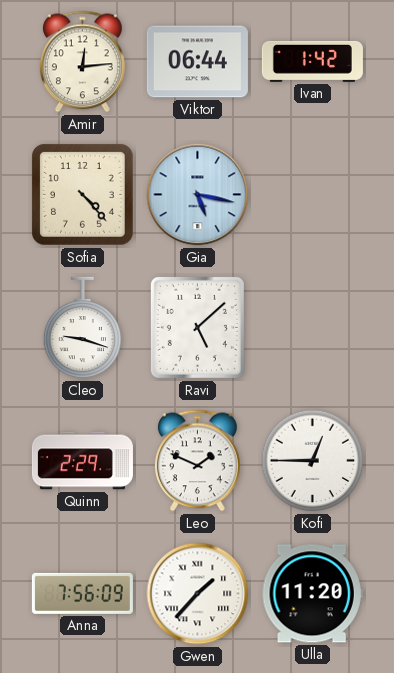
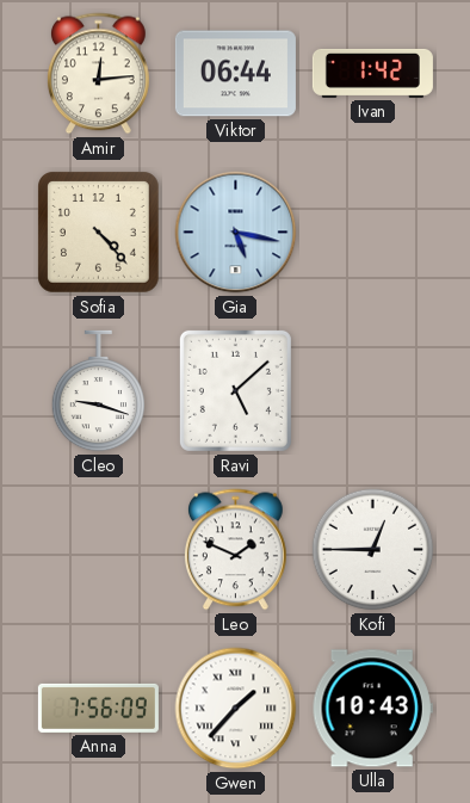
Quinn: 2:29 -> none (82, 461)
Ulla: 11:20 -> 10:43 (372, 709)
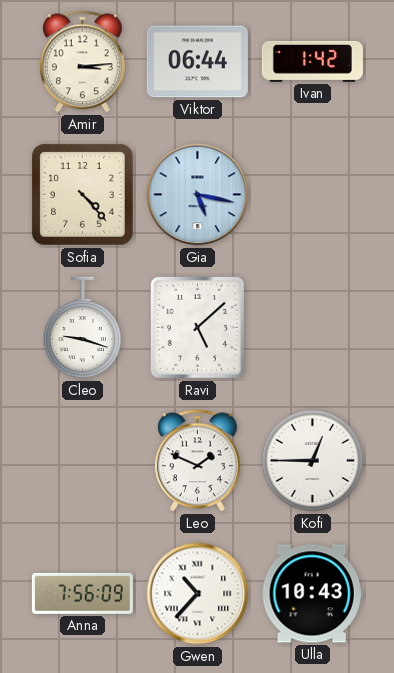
Amir: 12:14 -> 3:14 (82, 62)
Gwen: 1:37 -> 10:37 (198, 594)
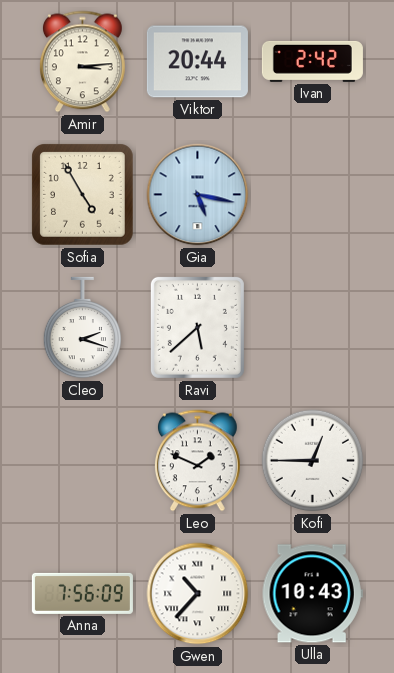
Viktor: 06:44 -> 20:44 (197, 62)
Ivan: 1:42 -> 2:42 (312, 61)
Sofia: 4:23 -> 4:55 (83, 195)
Cleo: 9:18 -> 2:18 (83, 328)
Ravi: 5:08 -> 5:38 (197, 327)
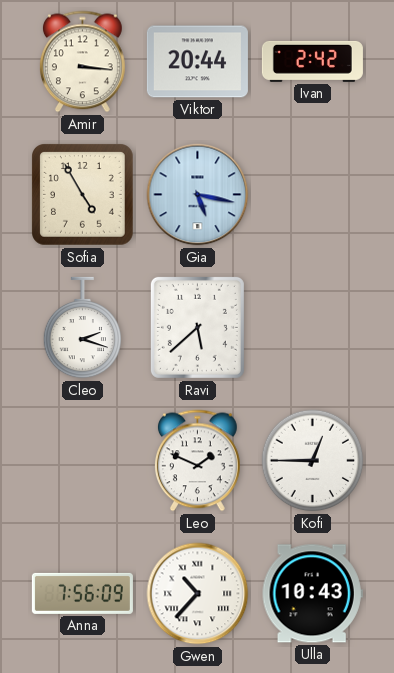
Amir: 3:14 -> 3:16 (82, 62)
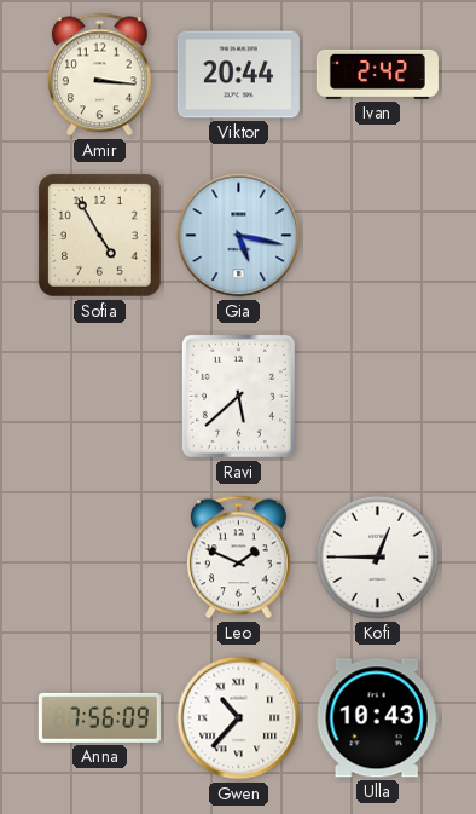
Cleo: 2:18 -> none (83, 328)
